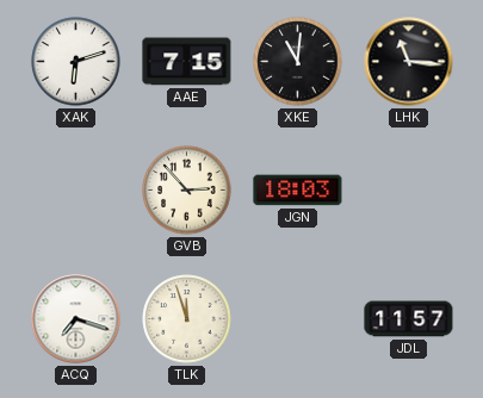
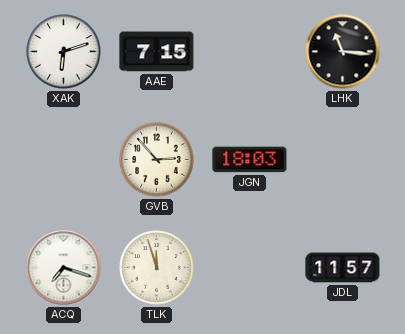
XKE: 11:01 -> none (298, 62)
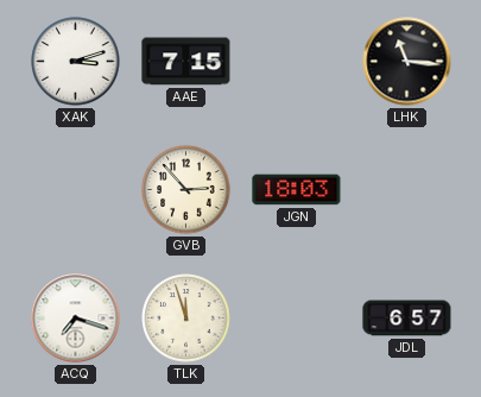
XAK: 6:12 -> 3:12 (76, 62)
JDL: 11:57 -> 6:57 (407, 319)
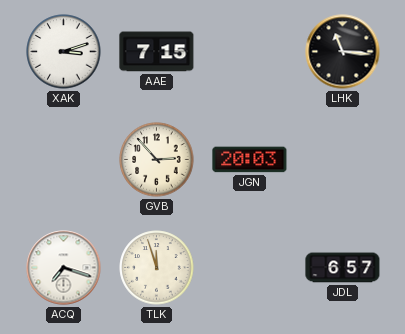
JGN: 18:03 -> 20:03 (250, 160)
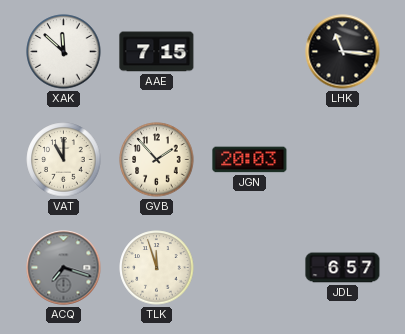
XAK: 3:12 -> 11:52 (64, 52)
VAT: none -> 11:00 (64, 160)
GVB: 2:53 -> 1:53 (157, 160)
ACQ dial: white -> grey (64, 268)
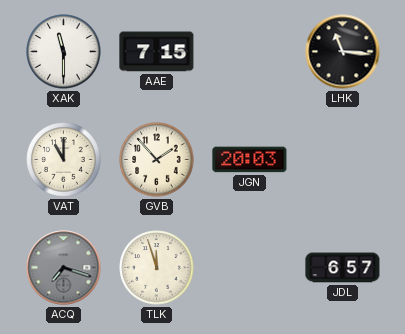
XAK: 11:52 -> 11:30 (64, 52)
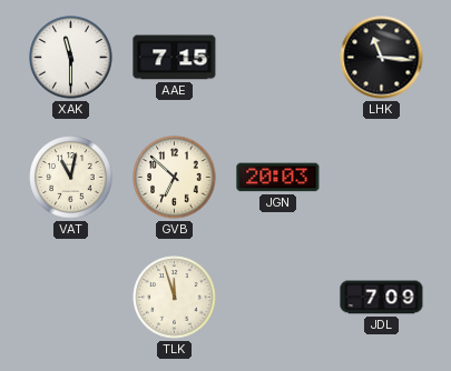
VAT: 11:00 -> 11:02 (71, 178)
GVB: 1:53 -> 6:52 (175, 178)
ACQ: 7:18 -> none (64, 268)
JDL: 6:57 -> 7:09 (382, 298)
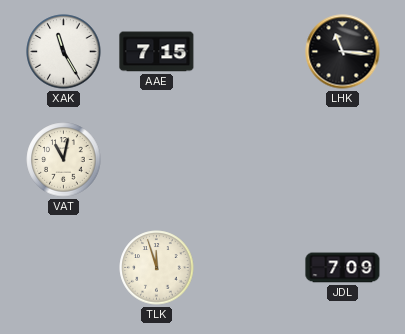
XAK: 11:30 -> 11:25 (64, 52)
GVB: 6:52 -> none (175, 178)
JGN: 20:03 -> none (278, 178)
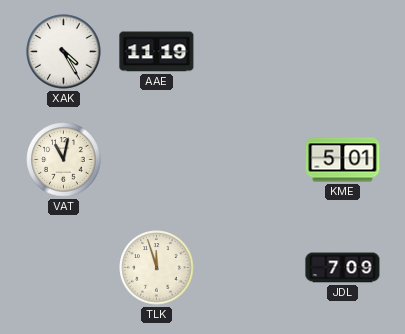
XAK: 11:25 -> 4:25 (64, 52)
AAE: 7:15 -> 11:19 (157, 52)
LHK: 11:16 -> none (343, 52)
KME: none -> 5:01 (343, 160)
